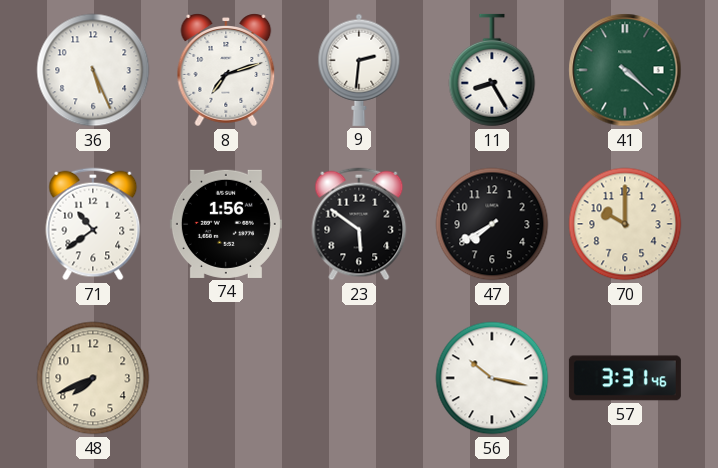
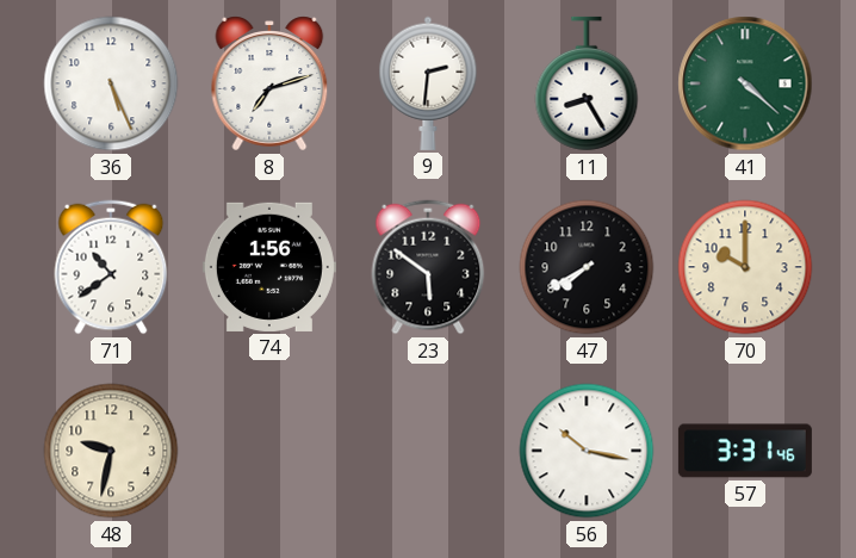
48: 7:41 -> 9:32 (111, 451)
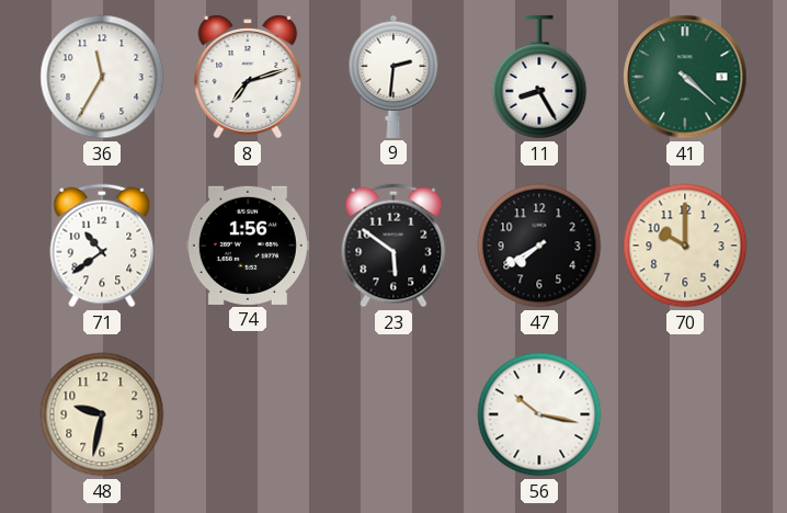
36: 5:26 -> 11:35 (102, 77)
57: 3:31 -> none (745, 451)
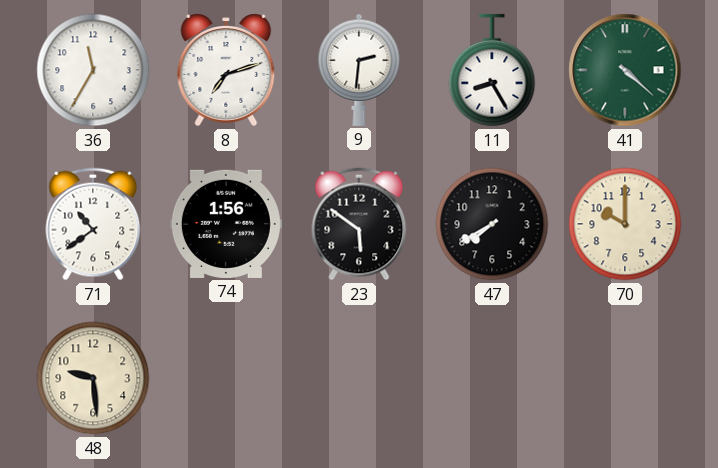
48: 9:32 -> 9:29 (93, 378)
56: 10:17 -> none (539, 414)
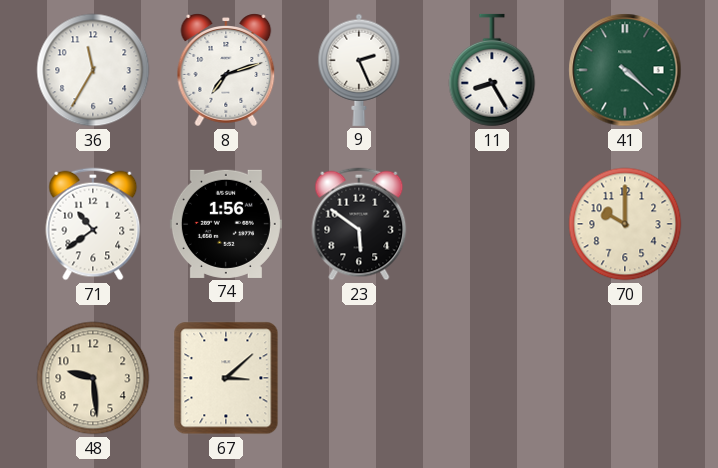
9: 2:31 -> 2:26 (359, 70)
47: 7:40 -> none (492, 224)
67: none -> 3:08 (226, 378)
